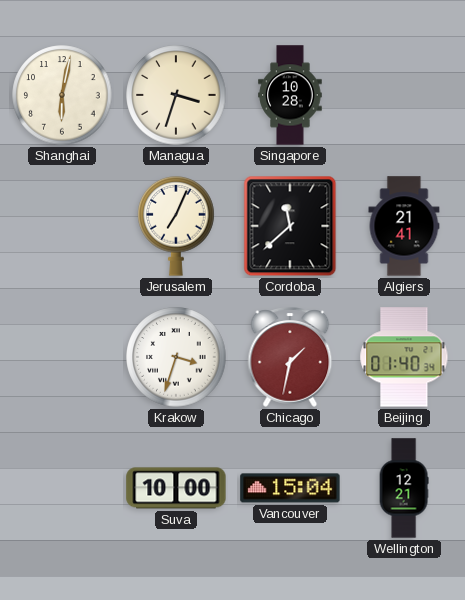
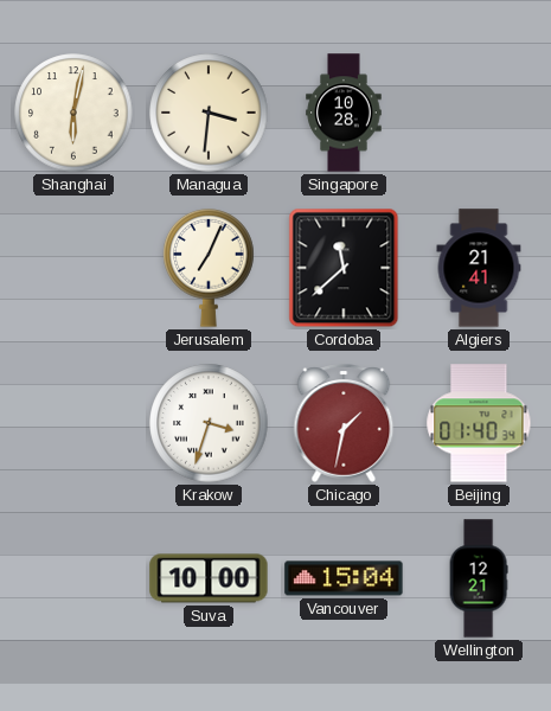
Managua: 3:33 -> 3:31 (209, 113)
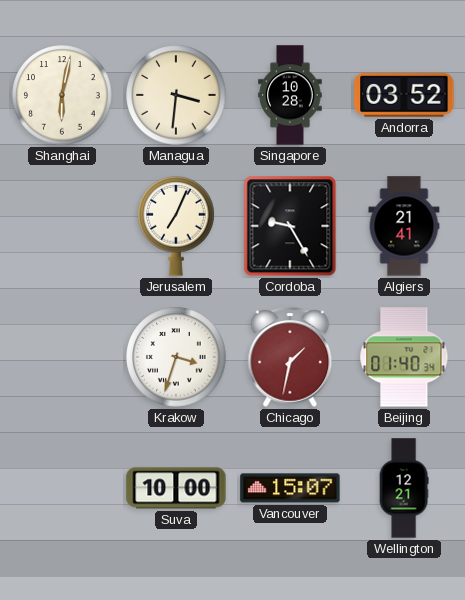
Andorra: none -> 03:52 (404, 96)
Cordoba: 11:38 -> 9:25 (290, 226)
Vancouver: 15:04 -> 15:07 (290, 488)
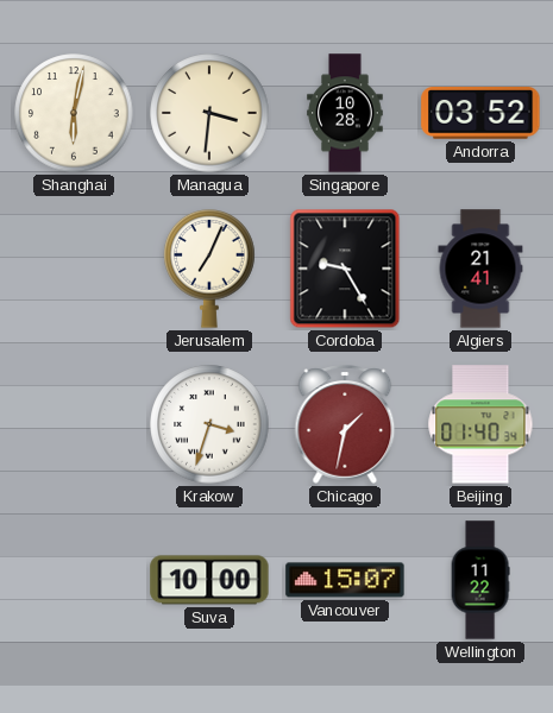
Wellington: 12:21 -> 11:22 (480, 580)
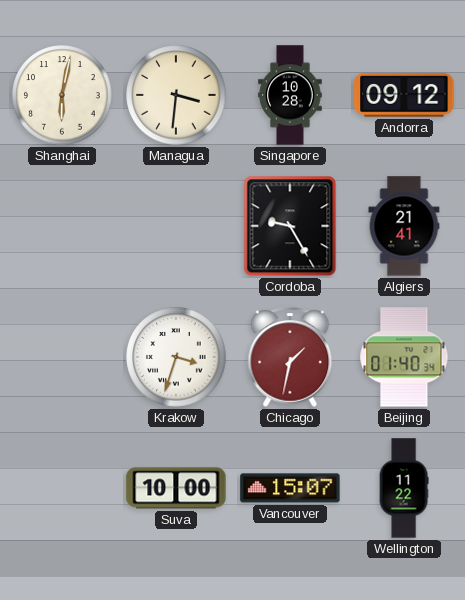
Andorra: 03:52 -> 09:12 (404, 96)
Jerusalem: 7:04 -> none (209, 269)
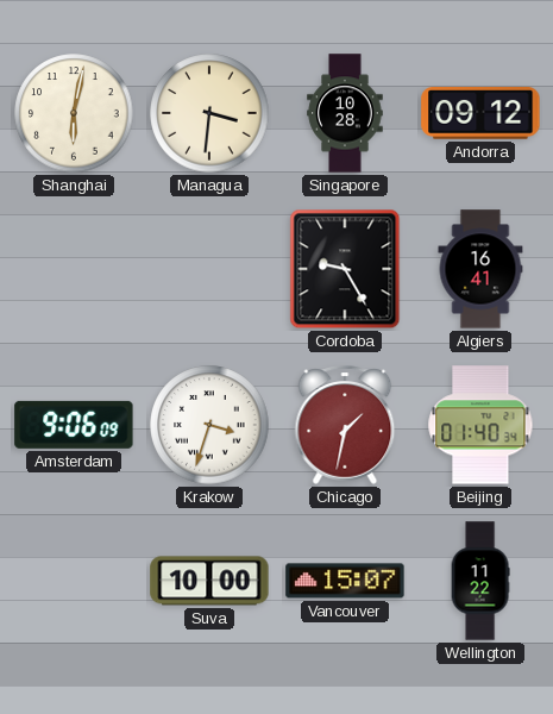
Algiers: 21:41 -> 16:41 (480, 269)
Amsterdam: none -> 9:06 (74, 425)
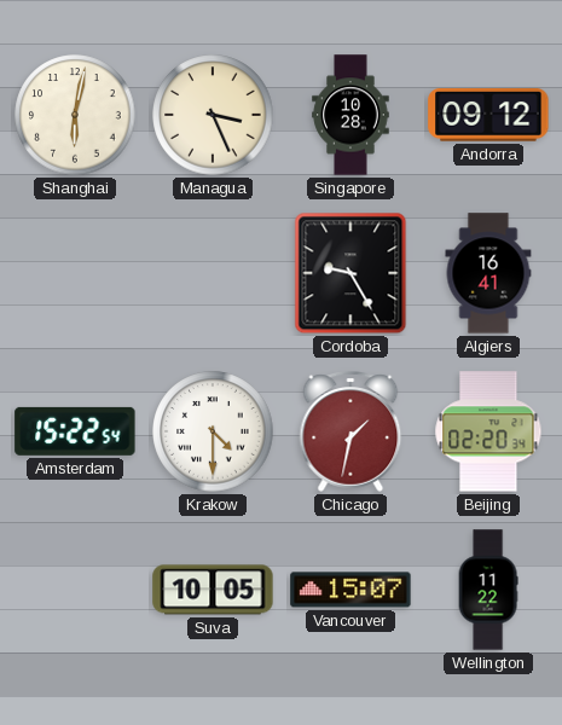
Managua: 3:31 -> 3:26 (213, 115)
Amsterdam: 9:06 -> 15:22 (75, 431)
Krakow: 3:33 -> 4:30 (213, 431)
Beijing: 01:40 -> 02:20 (488, 431)
Suva: 10:00 -> 10:05 (213, 590)
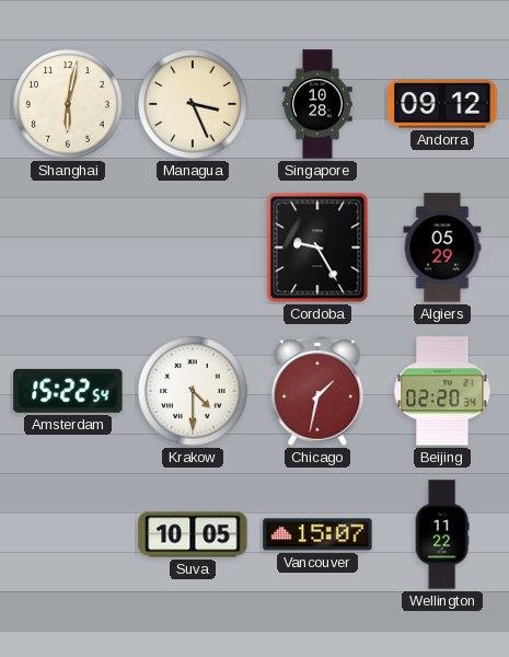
Algiers: 16:41 -> 05:29 (442, 247)
